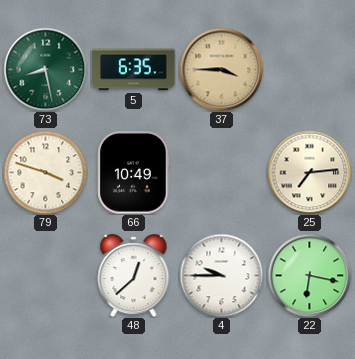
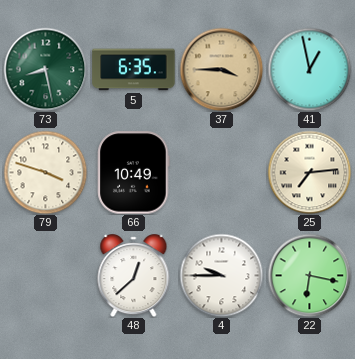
41: none -> 12:58 (309, 69)
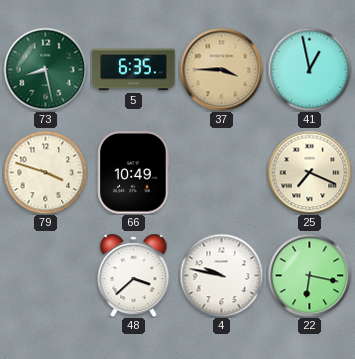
25: 7:14 -> 7:19 (309, 172)
48: 12:38 -> 3:38 (134, 276)
4: 9:45 -> 9:47 (221, 275)
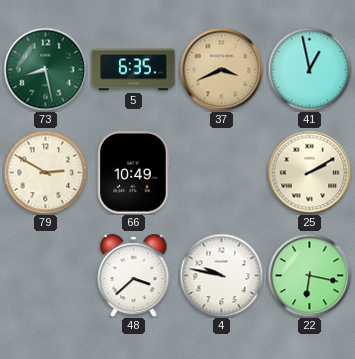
37: 3:45 -> 3:41 (221, 69)
79: 3:48 -> 2:50 (45, 172)
25: 7:19 -> 2:10 (309, 172)
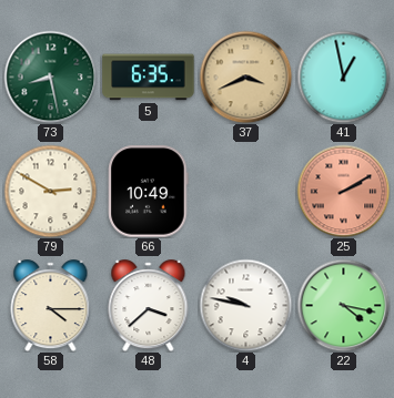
25 dial: cream -> salmon (343, 191)
58: none -> 4:15 (51, 306)
22: 6:17 -> 4:17 (343, 305)
